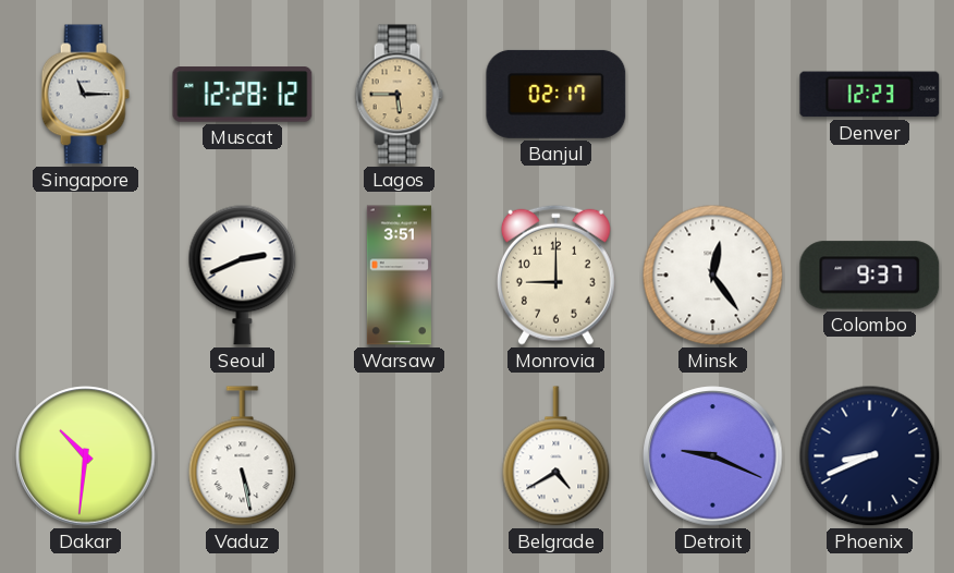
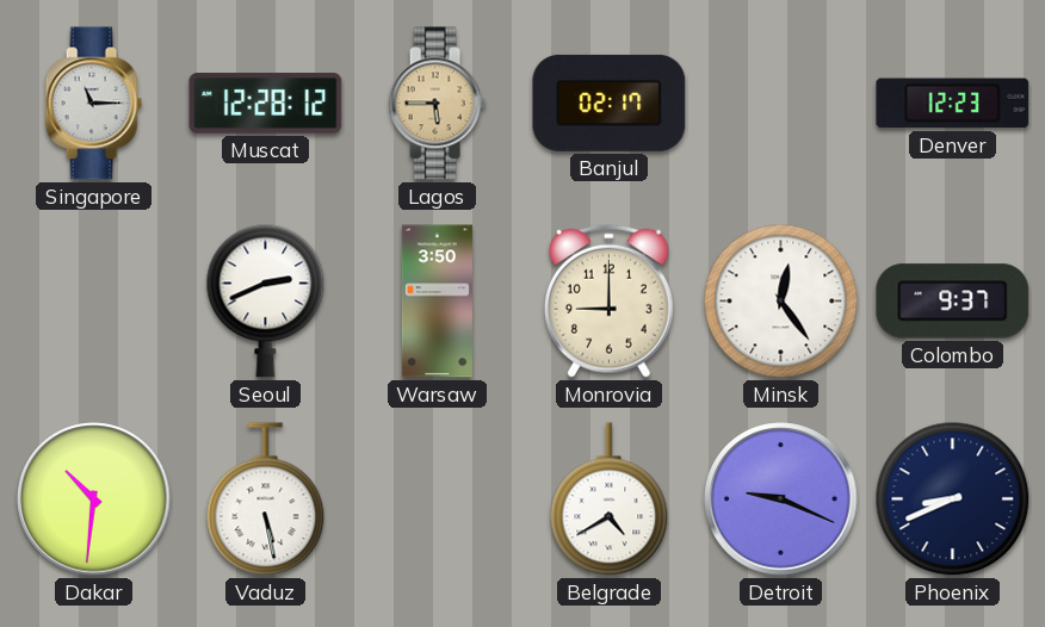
Warsaw: 3:51 -> 3:50 (437, 302)
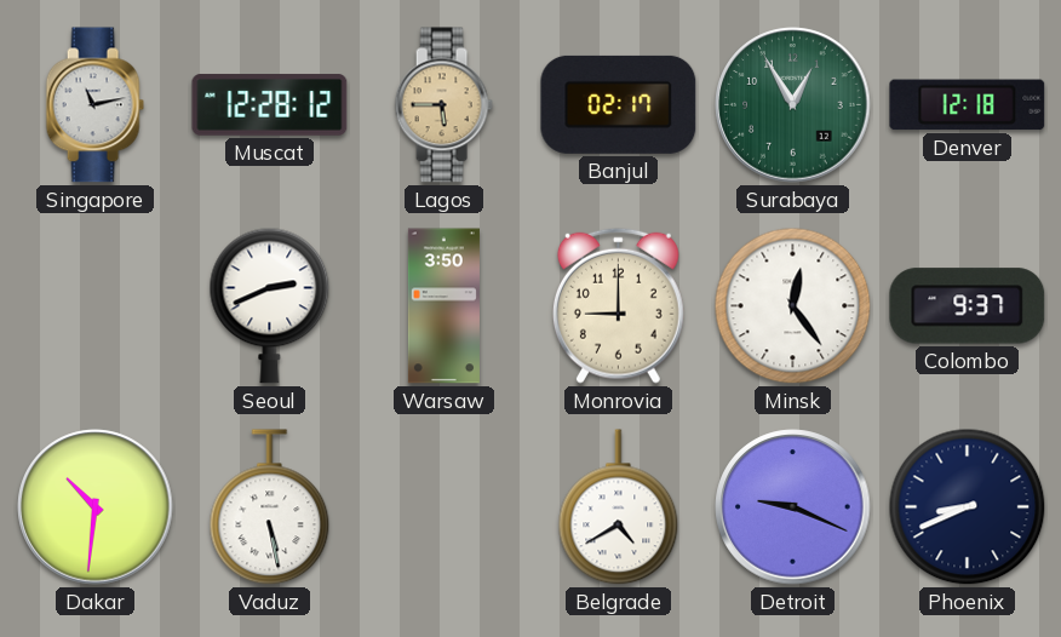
Singapore: 11:15 -> 11:13 (94, 105)
Surabaya: none -> 12:55 (793, 105)
Denver: 12:23 -> 12:18 (968, 105)
